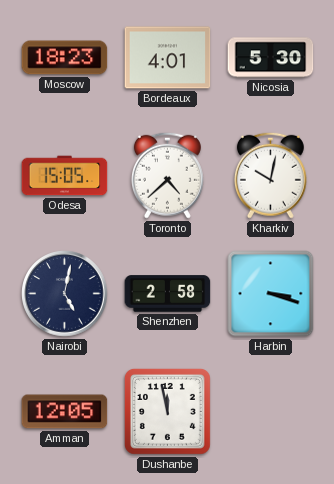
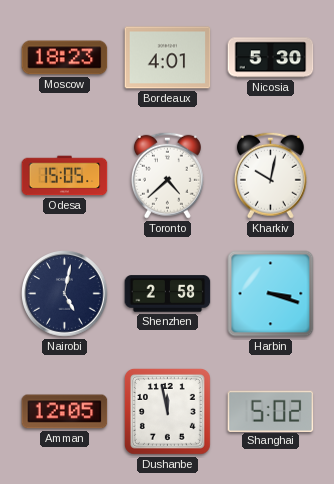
Shanghai: none -> 5:02 (271, 411)
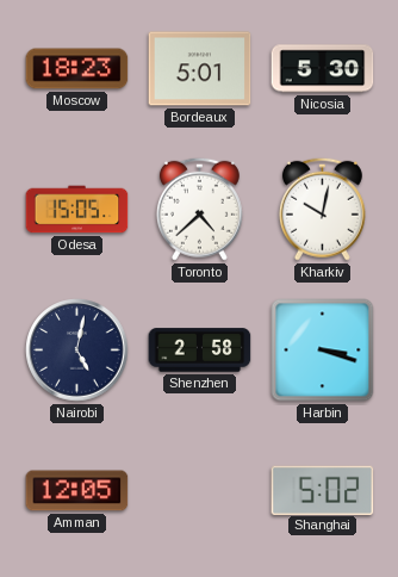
Bordeaux: 4:01 -> 5:01 (200, 69)
Dushanbe: 11:58 -> none (167, 411)
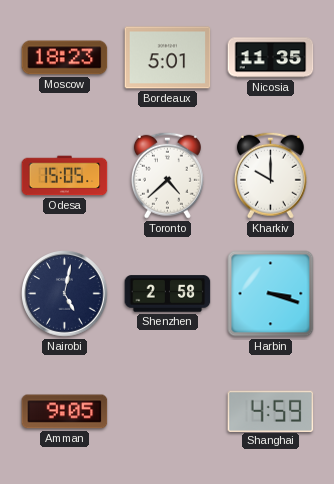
Nicosia: 5:30 -> 11:35 (271, 58)
Kharkiv: 10:02 -> 10:00 (270, 175)
Amman: 12:05 -> 9:05 (65, 412)
Shanghai: 5:02 -> 4:59 (271, 411)
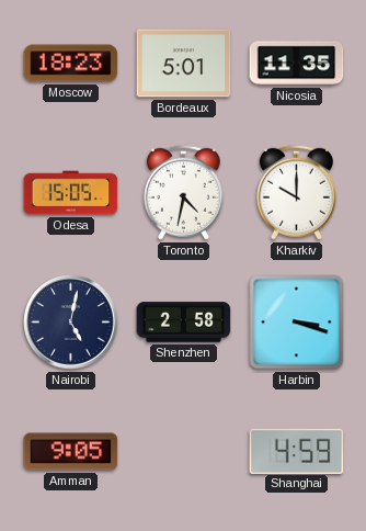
Toronto: 4:38 -> 4:32 (183, 192)
